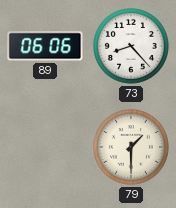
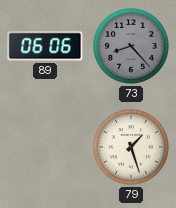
73 dial: white -> grey (132, 47)
79: 1:30 -> 1:27 (132, 148)
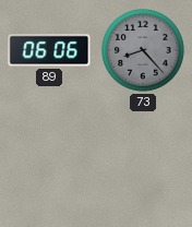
79: 1:27 -> none (132, 148)
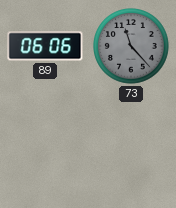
73: 8:23 -> 11:23 (132, 47)
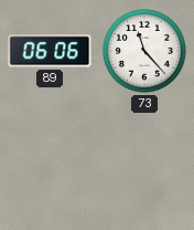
73 dial: grey -> white (145, 52)
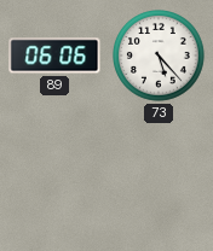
73: 11:23 -> 5:23 (160, 57)
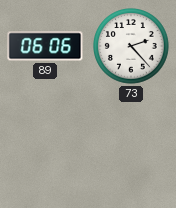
73: 5:23 -> 2:23 (132, 47)
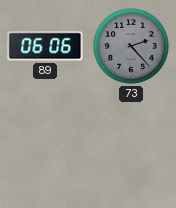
73 dial: white -> grey (132, 47)
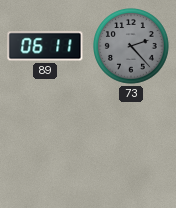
89: 06:06 -> 06:11 (45, 46)
